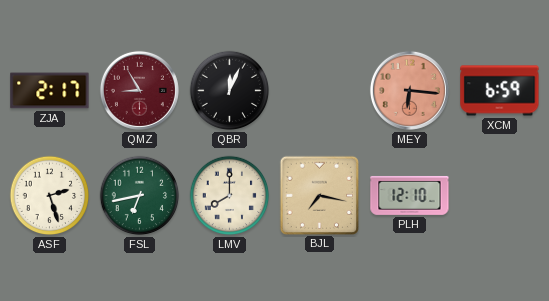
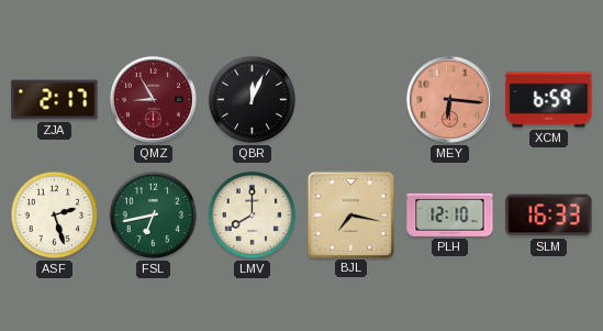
SLM: none -> 16:33 (549, 216)
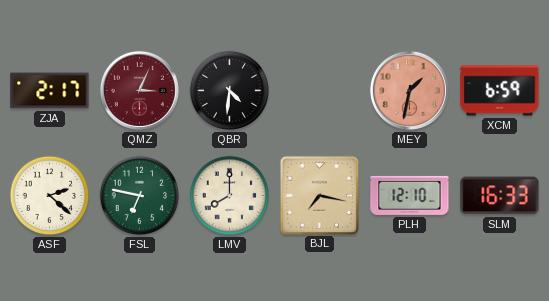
QMZ: 8:55 -> 3:04 (139, 90)
QBR: 12:04 -> 4:31 (230, 91)
MEY: 6:16 -> 1:32 (409, 90)
ASF: 2:27 -> 2:22 (50, 196)
FSL: 6:43 -> 6:47 (140, 196)
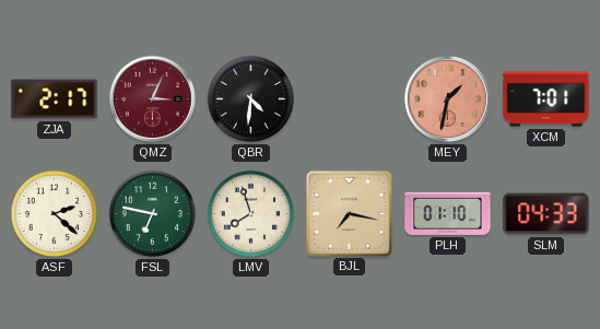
XCM: 6:59 -> 7:01 (546, 99)
LMV: 8:00 -> 7:57 (251, 214)
PLH: 12:10 -> 01:10 (448, 213)
SLM: 16:33 -> 04:33 (546, 214)
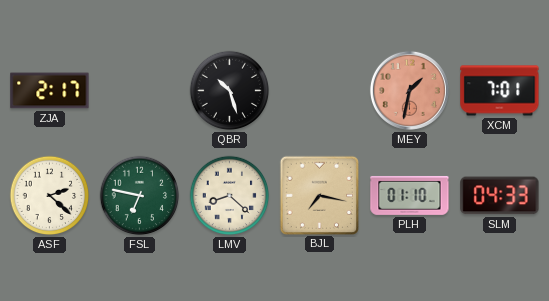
QMZ: 3:04 -> none (152, 98)
QBR: 4:31 -> 10:27 (230, 91)
LMV: 7:57 -> 8:22 (230, 196)
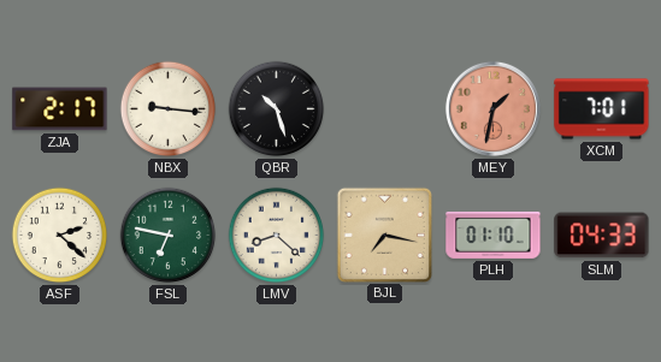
NBX: none -> 9:16 (169, 109)
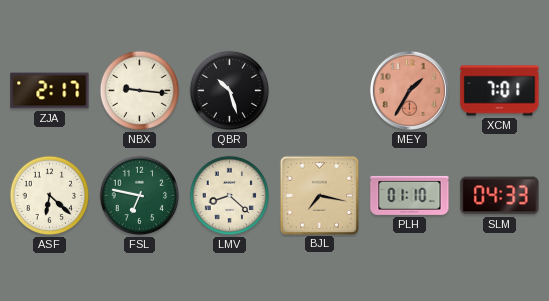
MEY: 1:32 -> 1:35 (409, 90)
ASF: 2:22 -> 6:22 (50, 196)
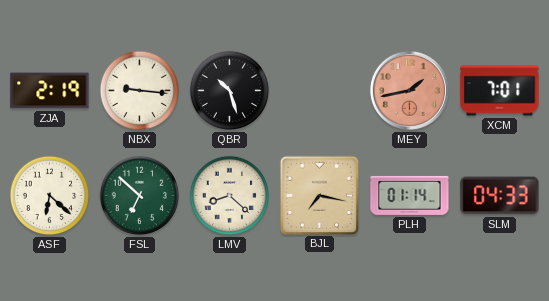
ZJA: 2:17 -> 2:19 (50, 91)
MEY: 1:35 -> 1:43 (409, 90)
FSL: 6:47 -> 6:52 (140, 196)
PLH: 01:10 -> 01:14 (410, 195)
